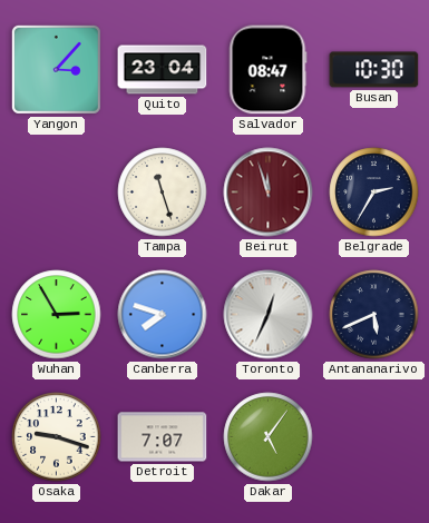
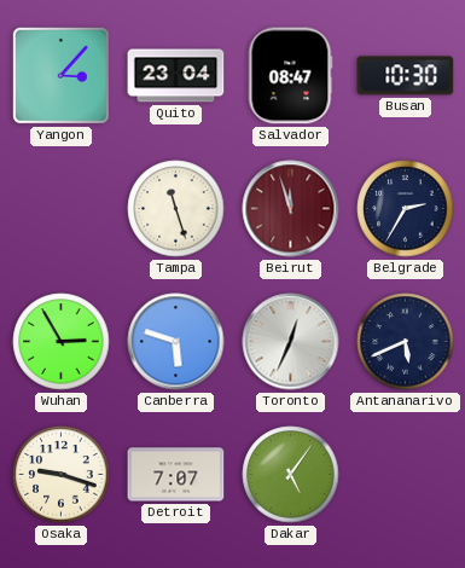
Canberra: 7:48 -> 5:48 (176, 342)
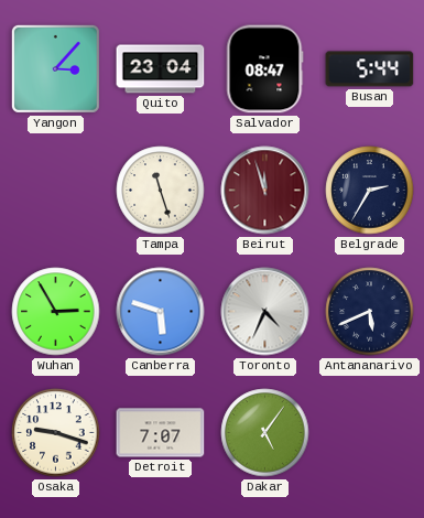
Busan: 10:30 -> 5:44 (370, 69)
Toronto: 12:34 -> 4:34 (265, 312)
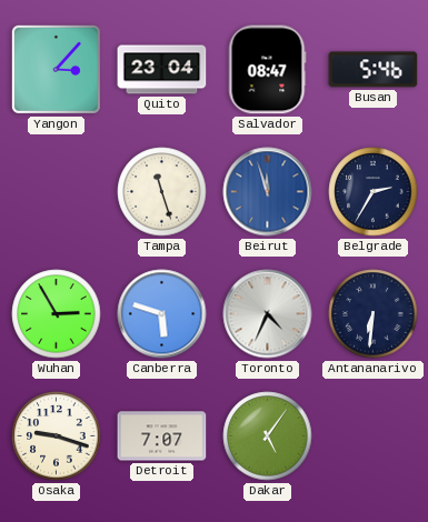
Busan: 5:44 -> 5:46 (374, 70)
Beirut dial: burgundy -> blue (268, 192)
Antananarivo: 5:41 -> 6:31 (374, 314)
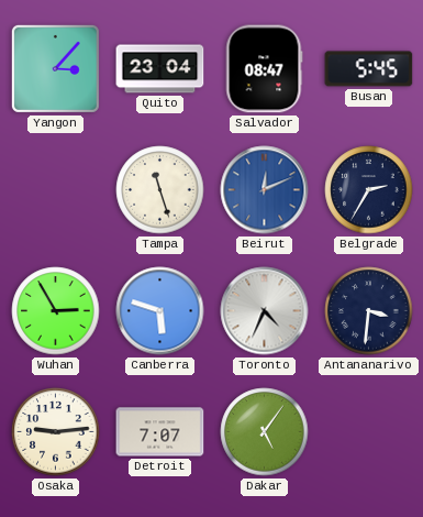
Busan: 5:46 -> 5:45 (369, 69)
Beirut: 11:57 -> 12:11 (265, 190)
Antananarivo: 6:31 -> 3:31 (369, 311)
Osaka: 9:18 -> 9:14 (56, 432)
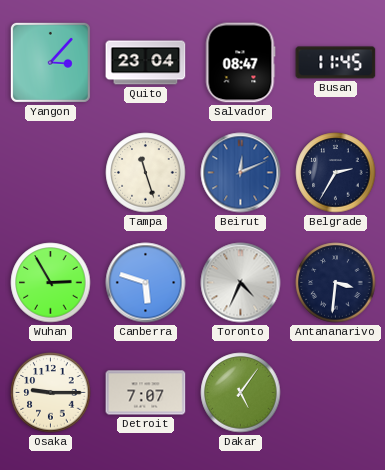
Busan: 5:45 -> 11:45 (336, 63)
Osaka: 9:14 -> 9:15 (51, 393)
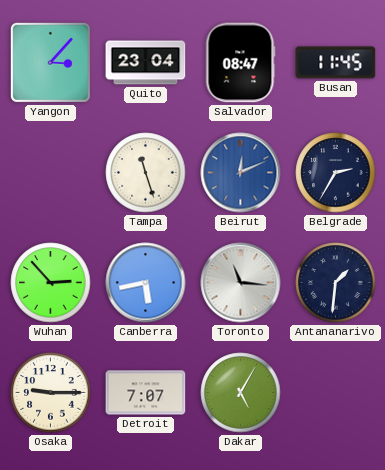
Wuhan: 2:55 -> 2:53 (51, 283)
Canberra: 5:48 -> 5:43 (146, 283)
Toronto: 4:34 -> 11:16 (241, 283)
Antananarivo: 3:31 -> 1:31 (336, 283)
Dakar: 5:06 -> 5:05 (241, 393)
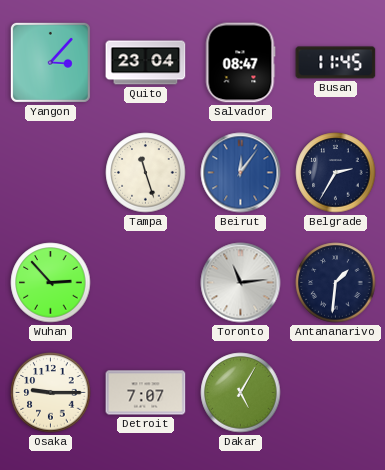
Beirut: 12:11 -> 12:06 (241, 173)
Canberra: 5:43 -> none (146, 283)
Toronto: 11:16 -> 11:14 (241, 283)
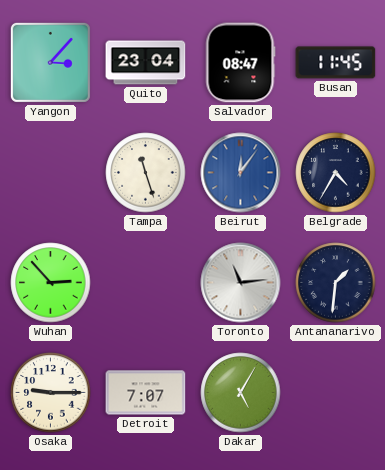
Belgrade: 2:35 -> 4:35 (336, 173)
